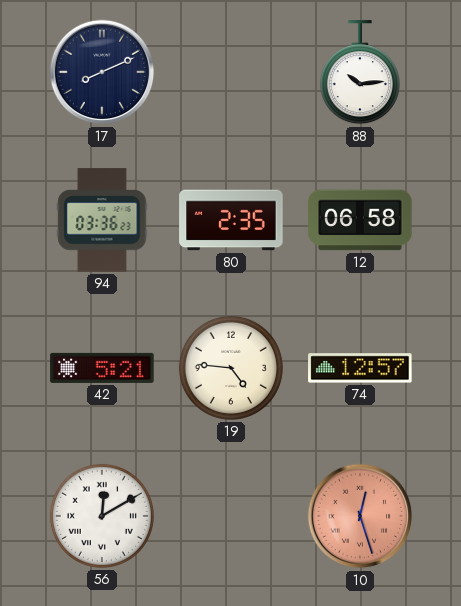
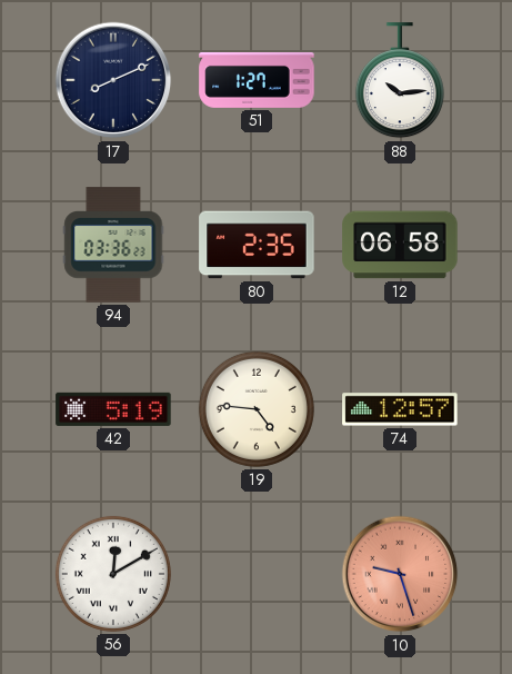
51: none -> 1:27 (257, 80)
42: 5:21 -> 5:19 (113, 409)
10: 12:27 -> 9:27 (400, 574)
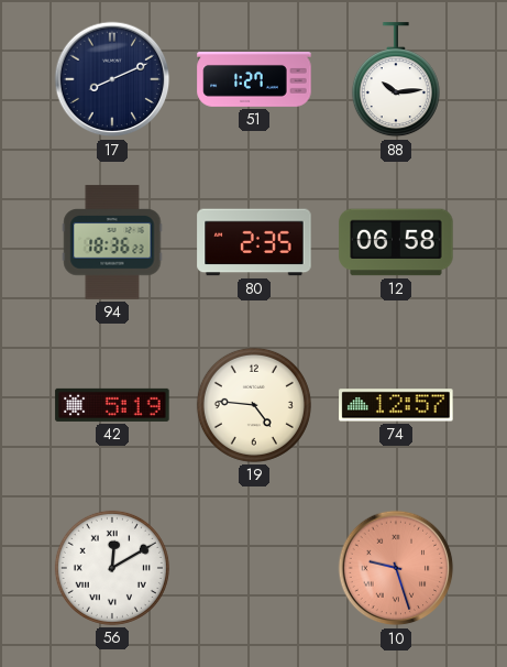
94: 03:36 -> 18:36 (112, 242)
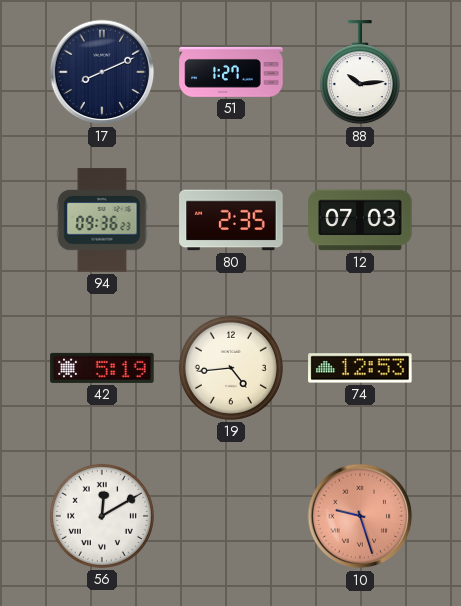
94: 18:36 -> 09:36 (102, 220)
12: 06:58 -> 07:03 (360, 220)
19: 4:46 -> 4:44 (231, 368)
74: 12:57 -> 12:53 (360, 368)
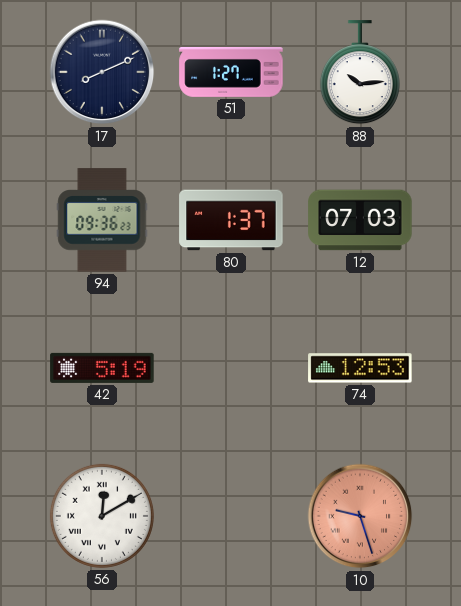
80: 2:35 -> 1:37 (231, 220)
19: 4:44 -> none (231, 368)
